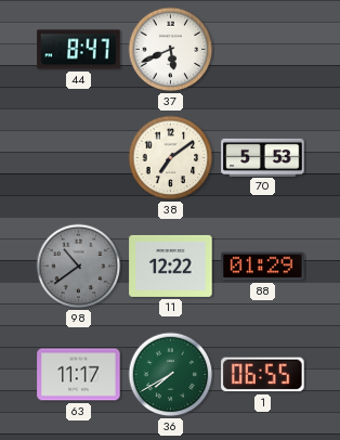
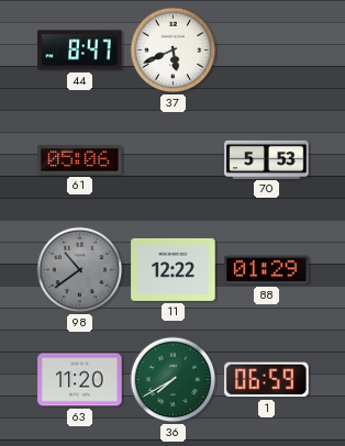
61: none -> 05:06 (80, 159)
38: 7:09 -> none (171, 158)
63: 11:17 -> 11:20 (80, 380)
1: 06:55 -> 06:59 (267, 380)
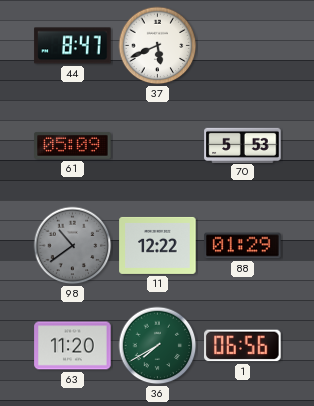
61: 05:06 -> 05:09 (73, 145)
1: 06:59 -> 06:56 (243, 346)
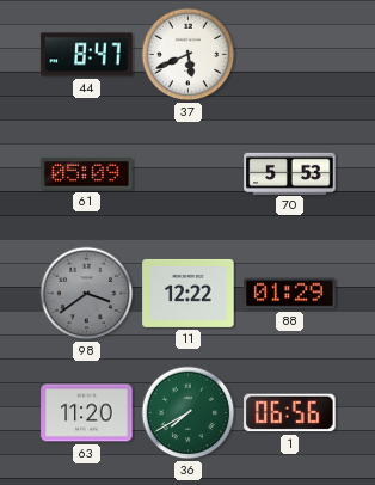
98: 10:39 -> 3:39 (87, 294)
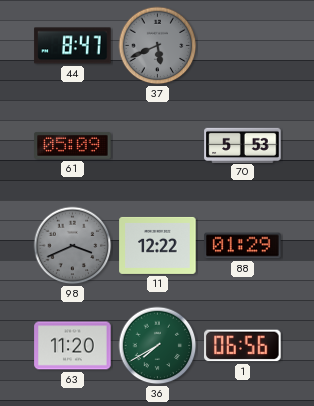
37 dial: white -> grey (158, 46)
98: 3:39 -> 3:41 (73, 246)
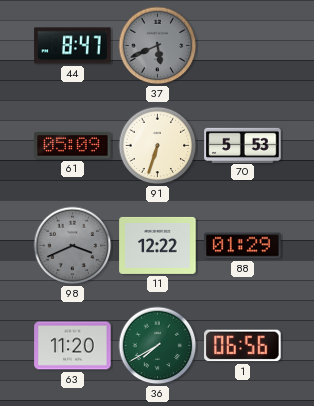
91: none -> 6:33 (158, 146)
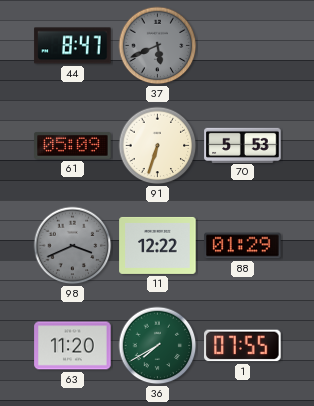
1: 06:56 -> 07:55 (243, 346)
